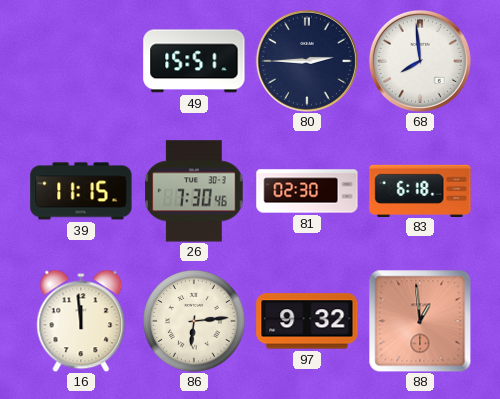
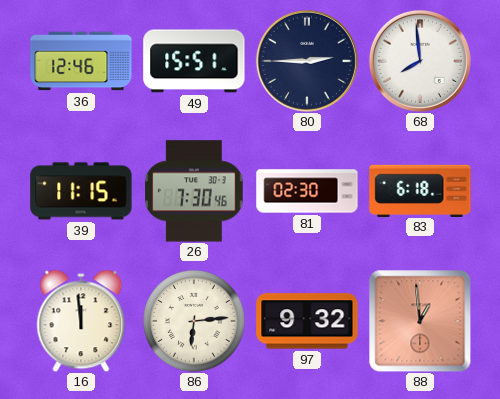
36: none -> 12:46 (81, 61)
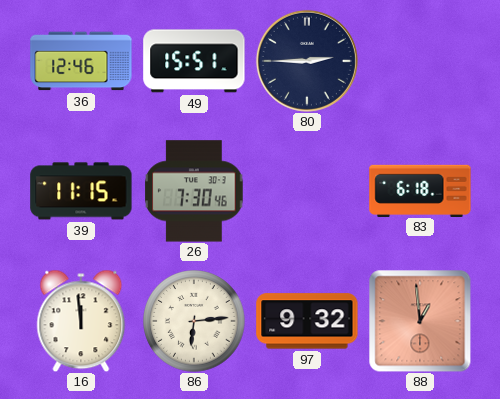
68: 7:59 -> none (420, 61)
81: 02:30 -> none (307, 191)
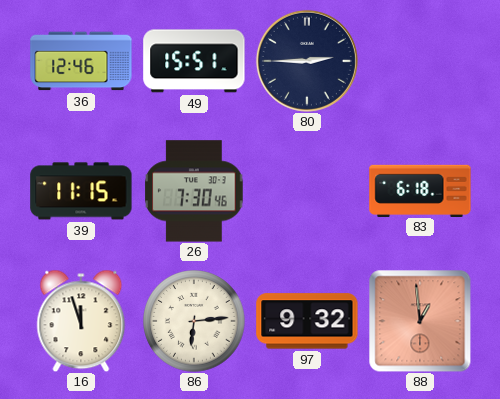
16: 11:59 -> 11:57 (81, 321)
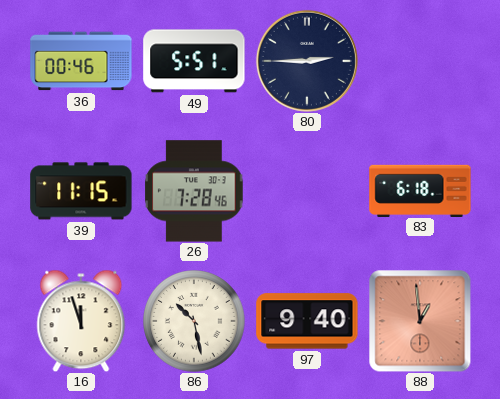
36: 12:46 -> 00:46 (81, 61)
49: 15:51 -> 5:51 (194, 61)
26: 7:30 -> 7:28 (194, 191)
86: 6:14 -> 10:28 (194, 321)
97: 9:32 -> 9:40 (307, 321)
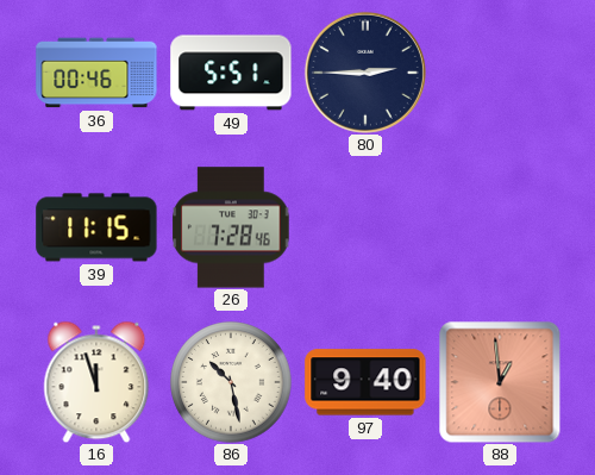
83: 6:18 -> none (420, 190)
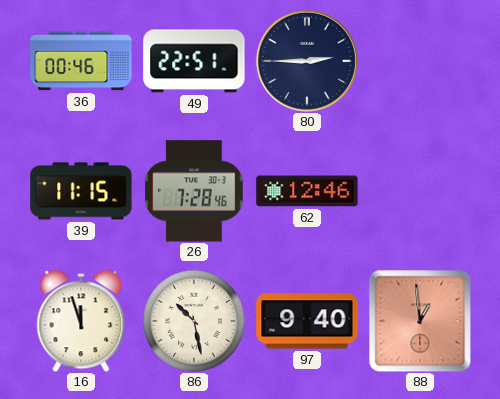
49: 5:51 -> 22:51 (194, 61)
62: none -> 12:46 (307, 191)
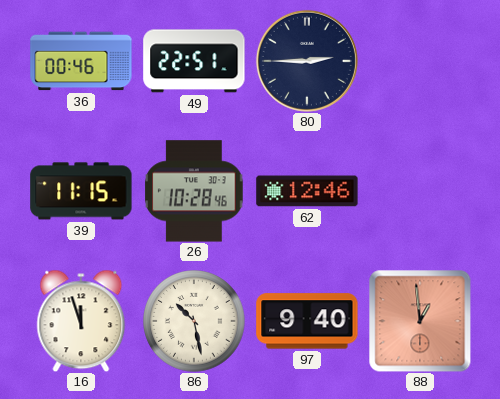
26: 7:28 -> 10:28 (194, 191)
